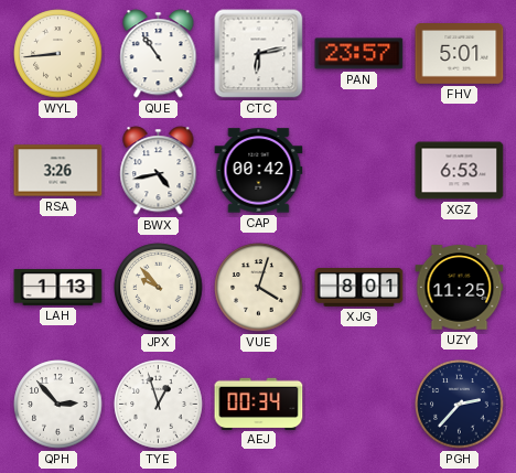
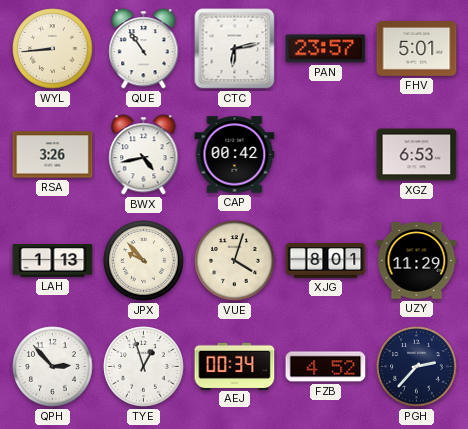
UZY: 11:25 -> 11:29 (417, 261)
FZB: none -> 4:52 (326, 367)
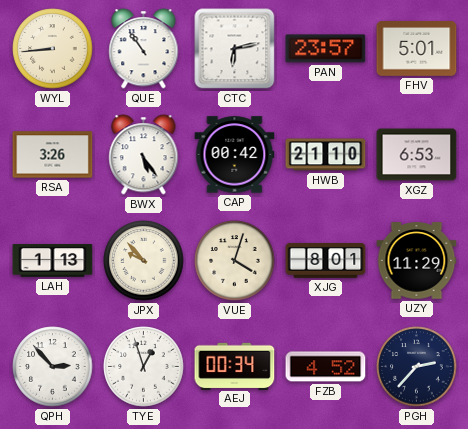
BWX: 4:43 -> 5:24 (144, 155)
HWB: none -> 21:10 (326, 155)
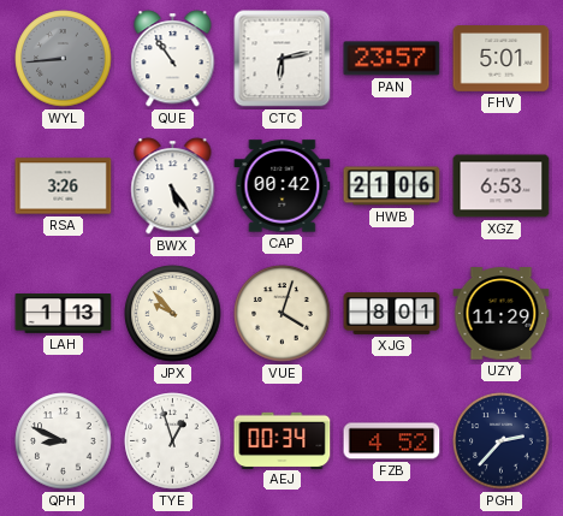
WYL dial: cream -> grey (64, 59)
HWB: 21:10 -> 21:06 (392, 186)
QPH: 2:53 -> 8:49 (64, 441)
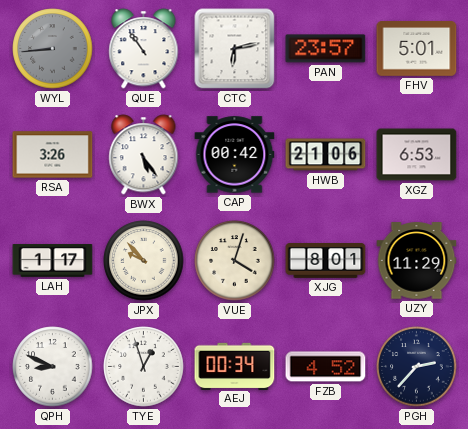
LAH: 1:13 -> 1:17 (53, 261)
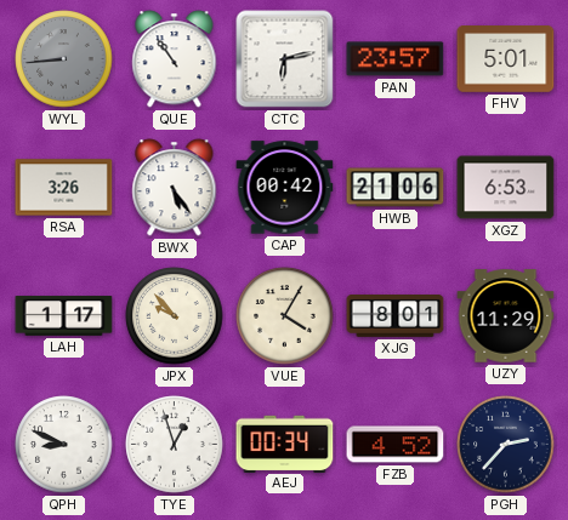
VUE: 4:03 -> 4:05 (285, 316)
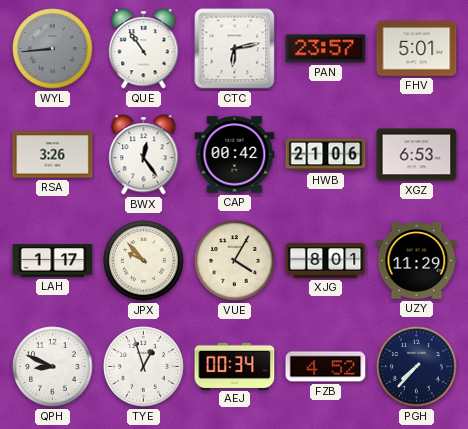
BWX: 5:24 -> 12:24 (144, 155)
PGH: 2:37 -> 7:37 (417, 367)
